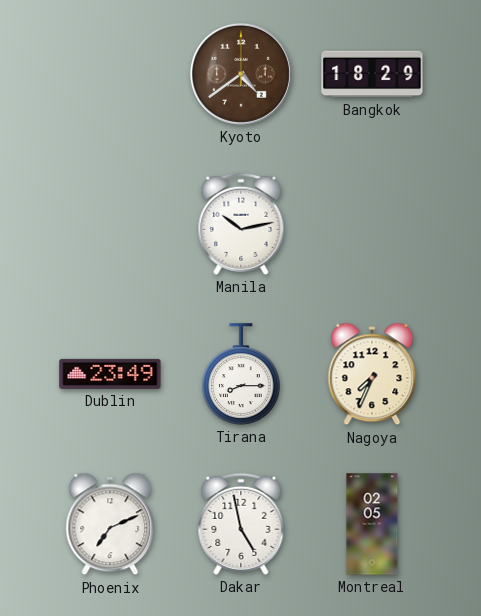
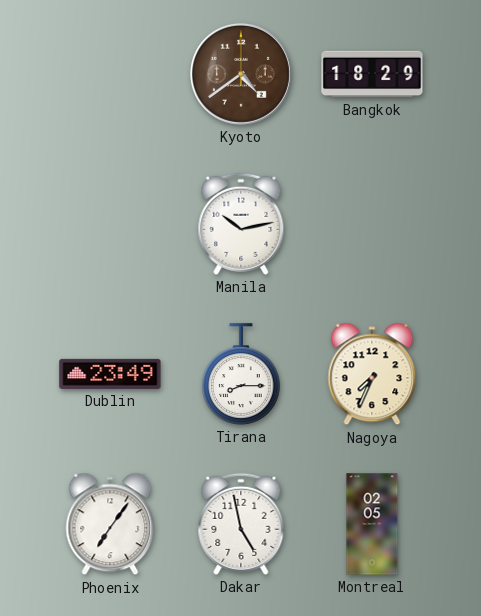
Phoenix: 7:11 -> 7:06 (110, 524)
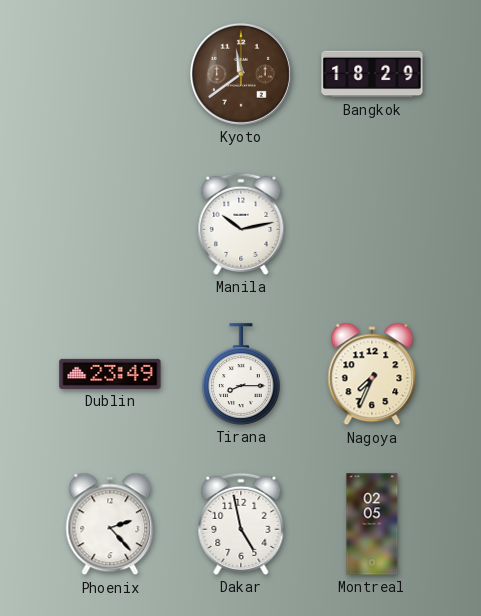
Kyoto: 4:39 -> 11:39 (241, 74)
Phoenix: 7:06 -> 2:23 (110, 524)
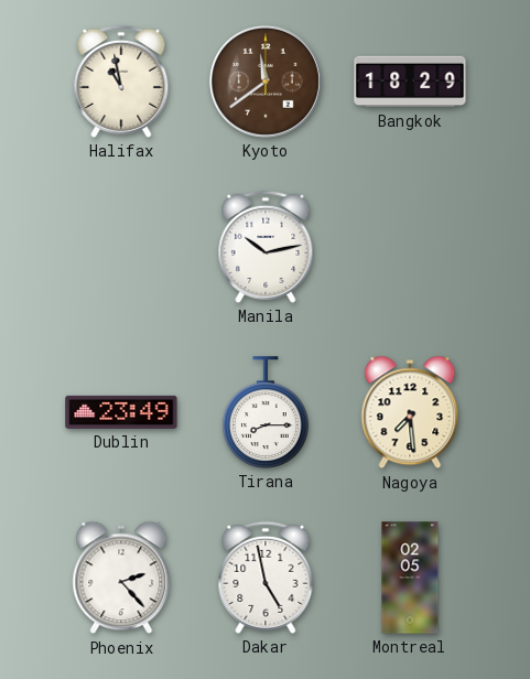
Halifax: none -> 10:58 (121, 82)
Nagoya: 7:34 -> 7:29 (410, 412)
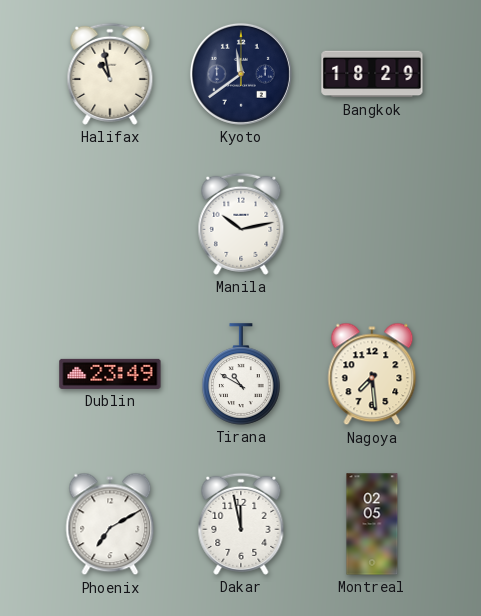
Kyoto dial: brown -> navy (241, 74)
Tirana: 8:15 -> 10:50 (241, 374)
Phoenix: 2:23 -> 7:10 (110, 524)
Dakar: 4:58 -> 11:58 (241, 524)
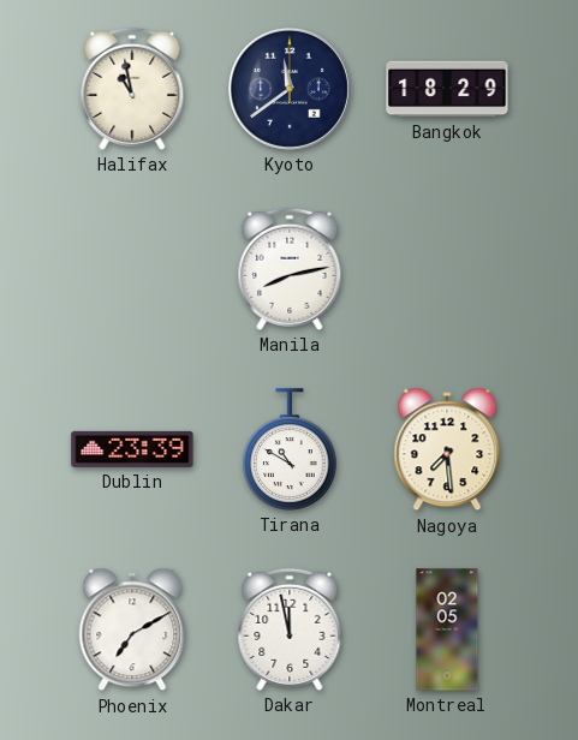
Manila: 10:13 -> 8:13 (290, 269)
Dublin: 23:49 -> 23:39 (132, 449)
